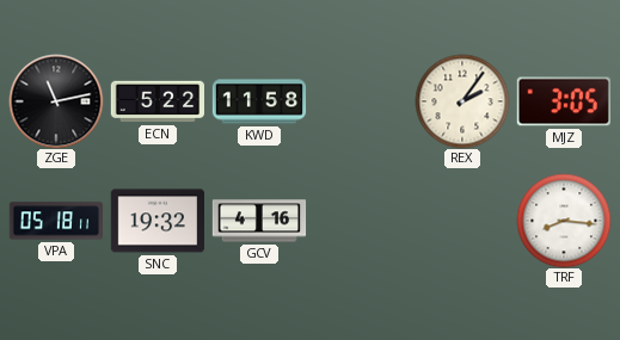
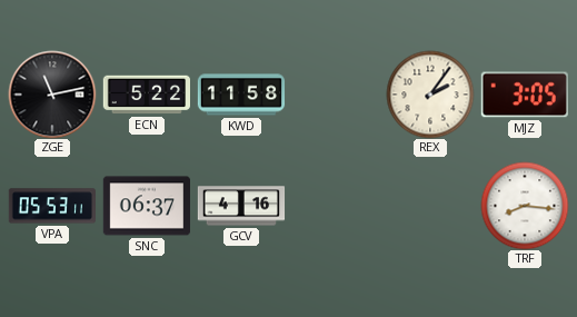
VPA: 05:18 -> 05:53 (51, 206)
SNC: 19:32 -> 06:37 (146, 206)
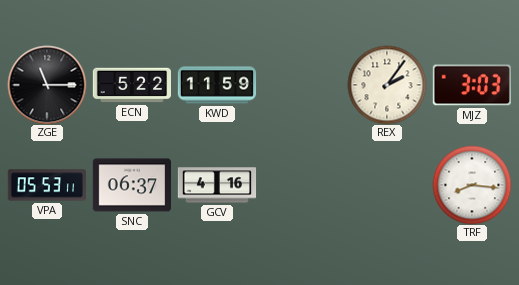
ZGE: 11:13 -> 11:15 (47, 85)
KWD: 11:58 -> 11:59 (217, 85)
MJZ: 3:05 -> 3:03 (472, 85)
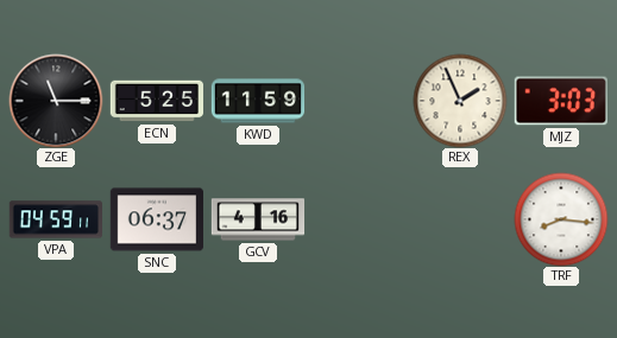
ECN: 5:22 -> 5:25 (156, 101)
REX: 2:06 -> 1:56 (460, 101)
VPA: 05:53 -> 04:59 (55, 219)
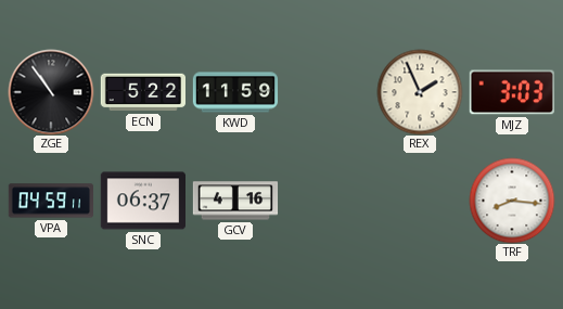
ZGE: 11:15 -> 10:54 (51, 92)
ECN: 5:25 -> 5:22 (142, 92)
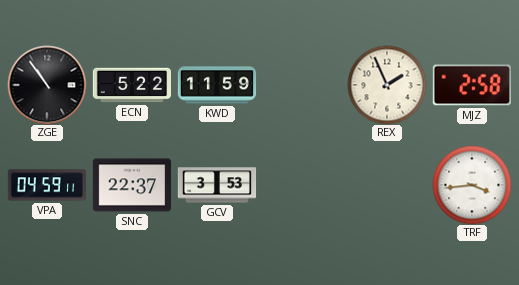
MJZ: 3:03 -> 2:58 (472, 85)
SNC: 06:37 -> 22:37 (131, 185)
GCV: 4:16 -> 3:53 (217, 185)
TRF: 8:16 -> 3:44 (472, 185)
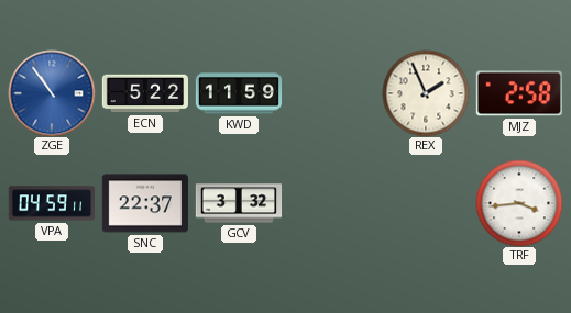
ZGE dial: black -> blue (52, 93)
GCV: 3:53 -> 3:32 (239, 203)
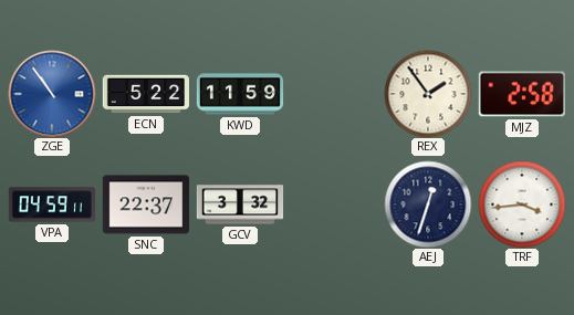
REX: 1:56 -> 1:54 (428, 94)
AEJ: none -> 12:33 (428, 204)
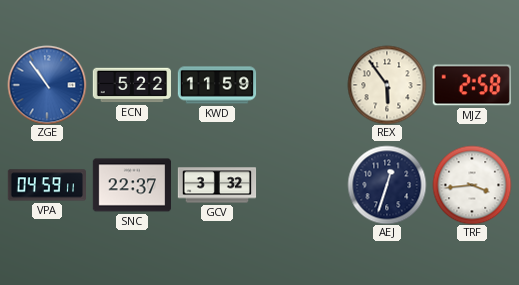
REX: 1:54 -> 5:54 (387, 85)
